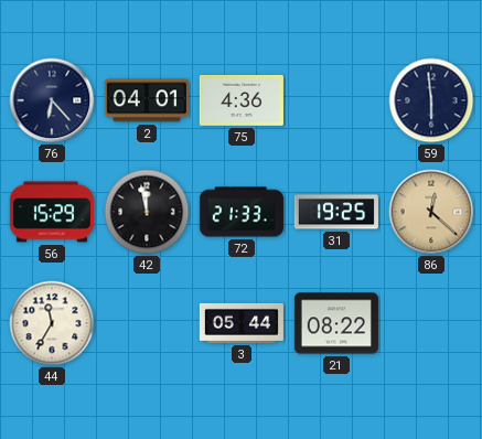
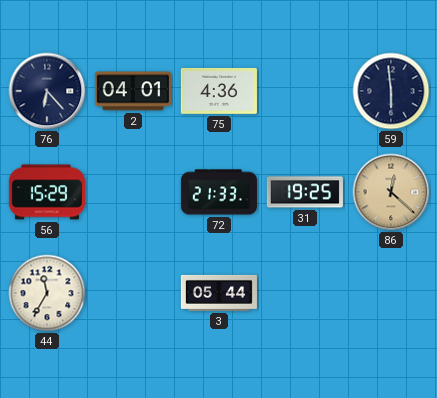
42: 11:58 -> none (147, 212)
21: 08:22 -> none (336, 323)
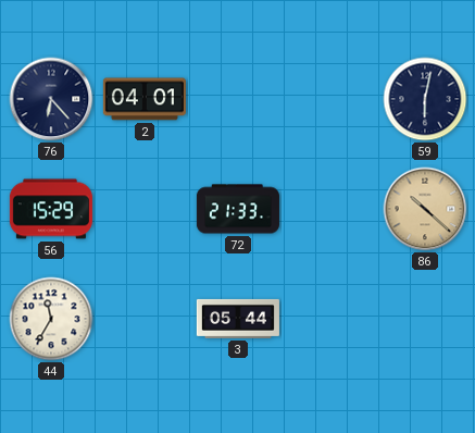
75: 4:36 -> none (219, 91)
59: 5:59 -> 6:02 (425, 99)
31: 19:25 -> none (305, 192)
86: 12:22 -> 10:22 (425, 209)
